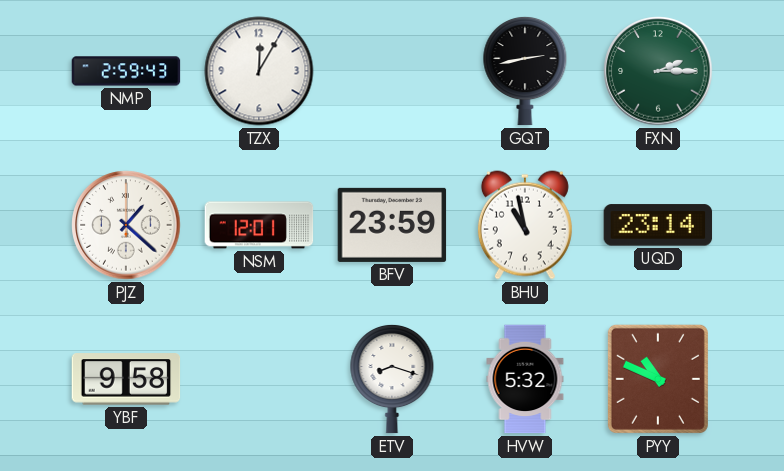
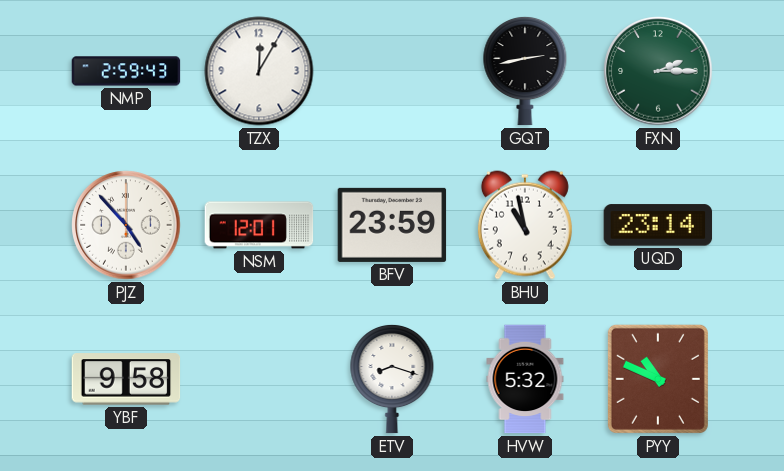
PJZ: 1:22 -> 4:53 (126, 225)
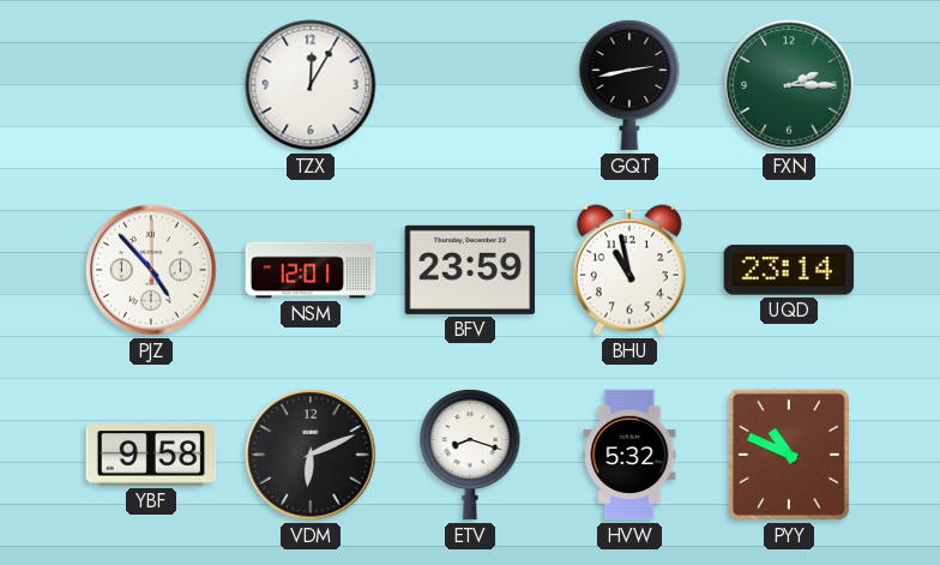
NMP: 2:59 -> none (126, 71)
VDM: none -> 6:11 (311, 455)
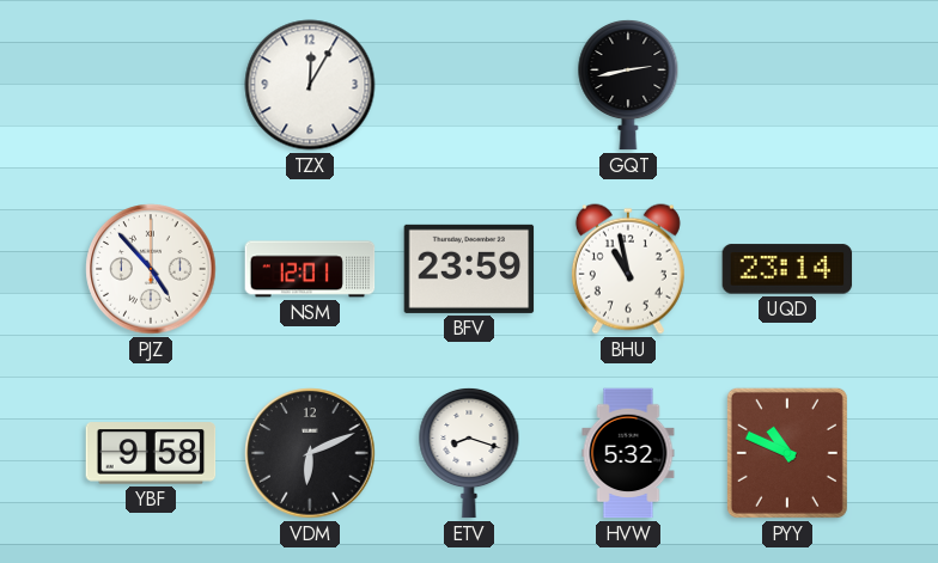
FXN: 2:15 -> none (789, 85)
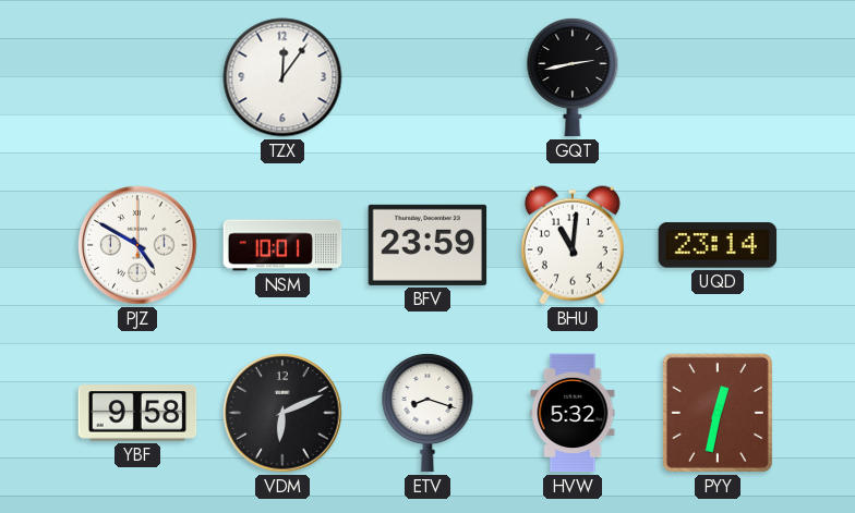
TZX: 12:05 -> 12:06 (282, 77)
PJZ: 4:53 -> 4:50 (137, 245)
NSM: 12:01 -> 10:01 (282, 245)
BHU: 10:58 -> 11:01 (573, 245)
PYY: 10:49 -> 12:32 (718, 413)
